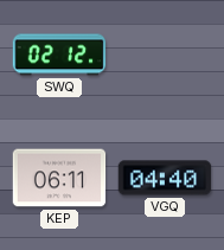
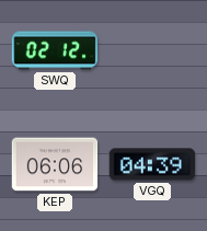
KEP: 06:11 -> 06:06 (55, 164)
VGQ: 04:40 -> 04:39 (152, 164)
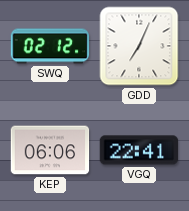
GDD: none -> 7:04 (139, 46)
VGQ: 04:39 -> 22:41 (139, 150)
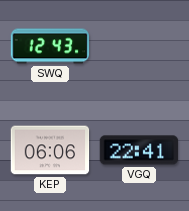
SWQ: 02:12 -> 12:43 (50, 46)
GDD: 7:04 -> none (139, 46)
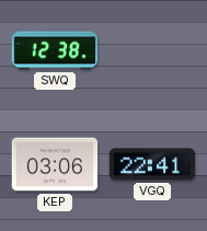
SWQ: 12:43 -> 12:38 (55, 50)
KEP: 06:06 -> 03:06 (55, 164)
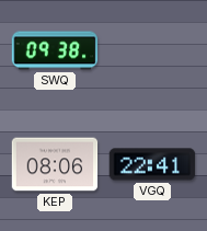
SWQ: 12:38 -> 09:38 (55, 50)
KEP: 03:06 -> 08:06 (55, 164)
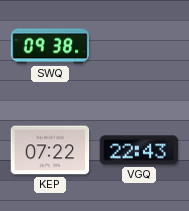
KEP: 08:06 -> 07:22 (50, 150)
VGQ: 22:41 -> 22:43 (139, 150)
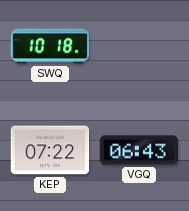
SWQ: 09:38 -> 10:18 (50, 46)
VGQ: 22:43 -> 06:43 (139, 150)
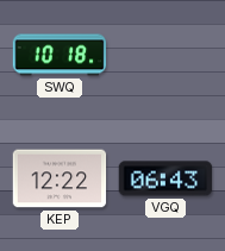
KEP: 07:22 -> 12:22 (60, 178)
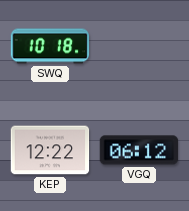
VGQ: 06:43 -> 06:12 (139, 150)
